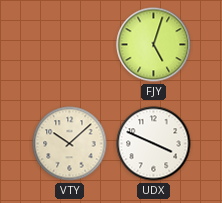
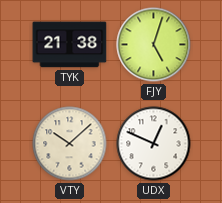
TYK: none -> 21:38 (70, 45)
UDX: 3:49 -> 12:49 (154, 144)
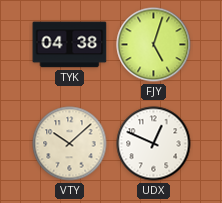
TYK: 21:38 -> 04:38 (70, 45)
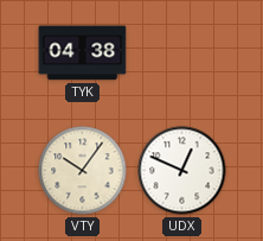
FJY: 5:03 -> none (154, 45)
VTY: 10:08 -> 10:06 (83, 171)
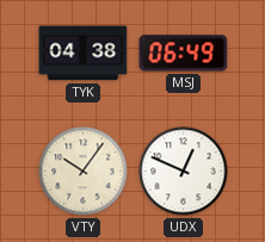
MSJ: none -> 06:49 (184, 54)
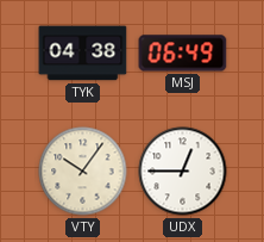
UDX: 12:49 -> 12:45 (183, 172)
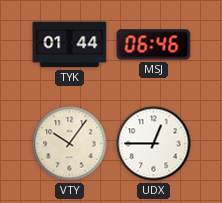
TYK: 04:38 -> 01:44 (70, 45)
MSJ: 06:49 -> 06:46 (154, 45)
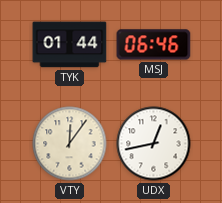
VTY: 10:06 -> 12:06 (70, 144)
UDX: 12:45 -> 12:43 (154, 144)
